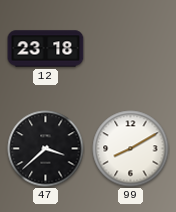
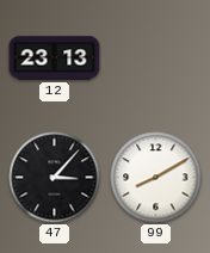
12: 23:18 -> 23:13 (55, 58)
47: 3:38 -> 3:07 (55, 178)
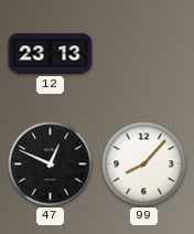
47: 3:07 -> 12:49 (51, 164)
99: 8:10 -> 8:07 (144, 164)
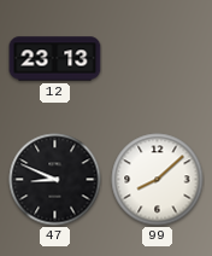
47: 12:49 -> 8:49 (55, 180)
99: 8:07 -> 8:08 (158, 180)
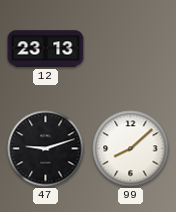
47: 8:49 -> 9:12 (46, 149)
